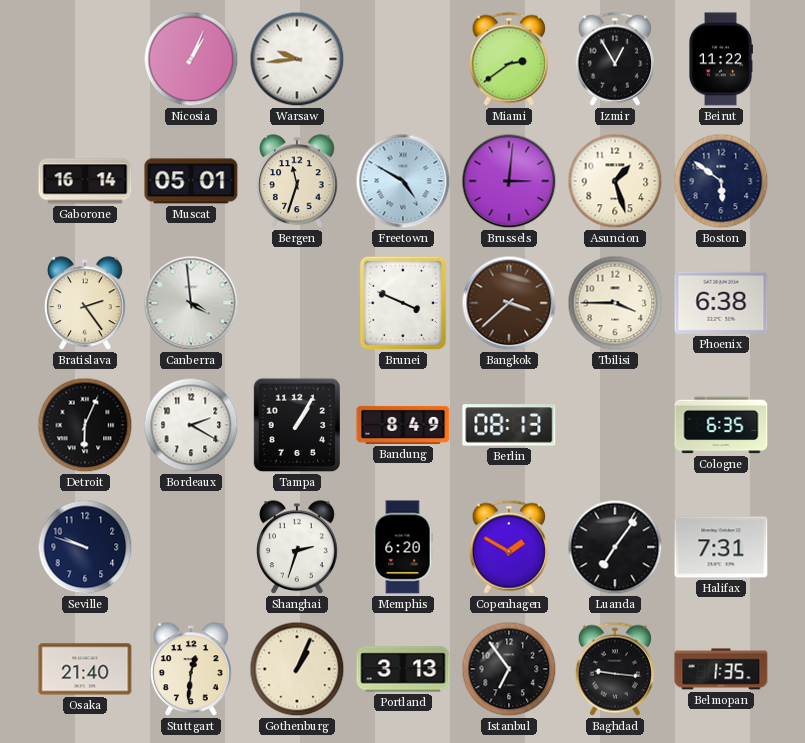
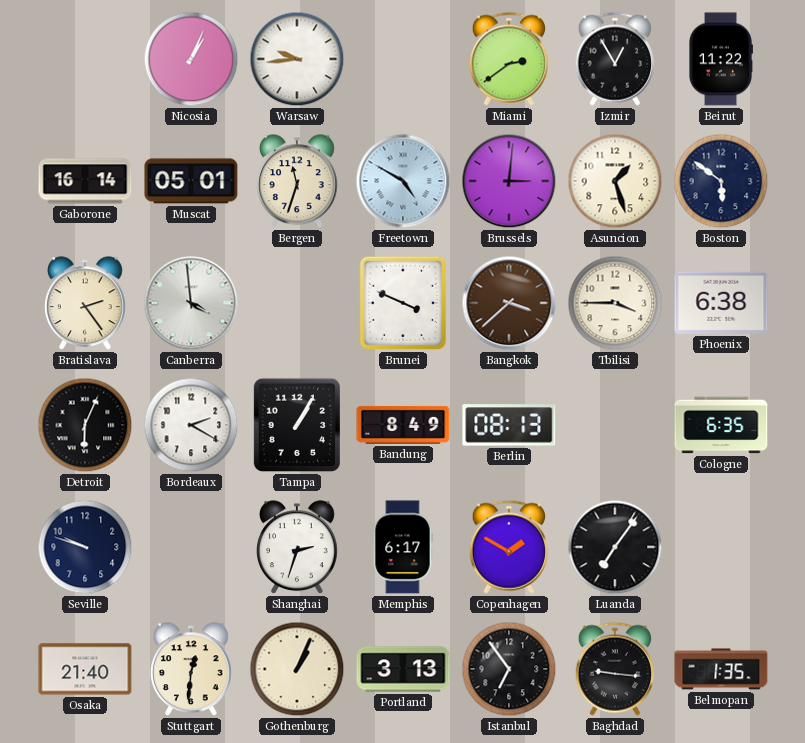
Memphis: 6:20 -> 6:17 (403, 547)
Halifax: 7:31 -> none (721, 547)
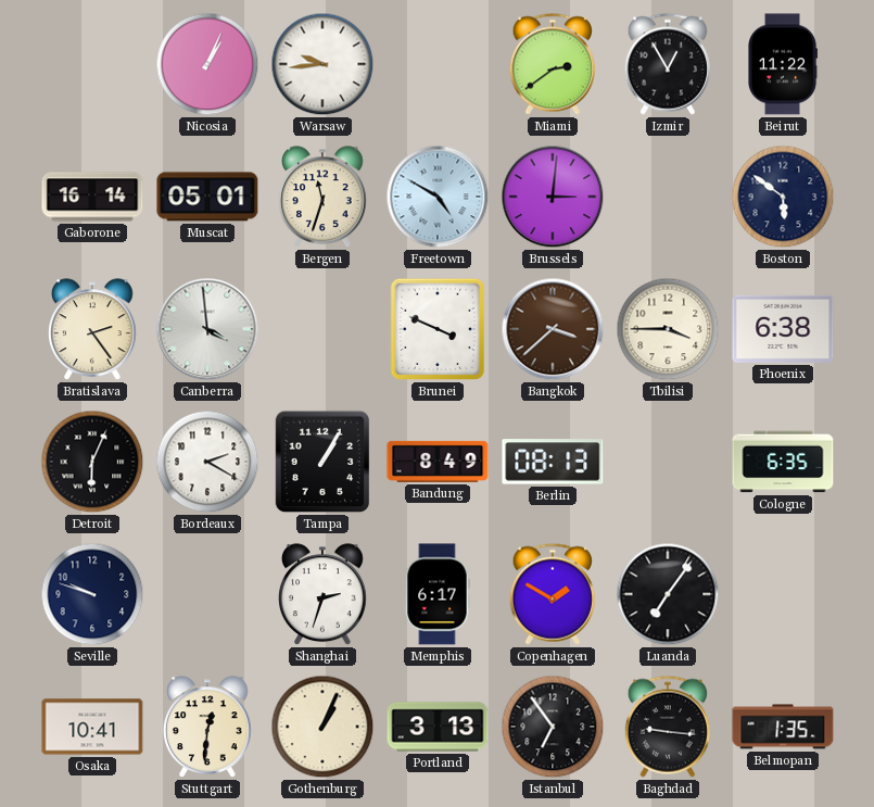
Asuncion: 1:27 -> none (615, 181)
Osaka: 21:40 -> 10:41 (92, 727)
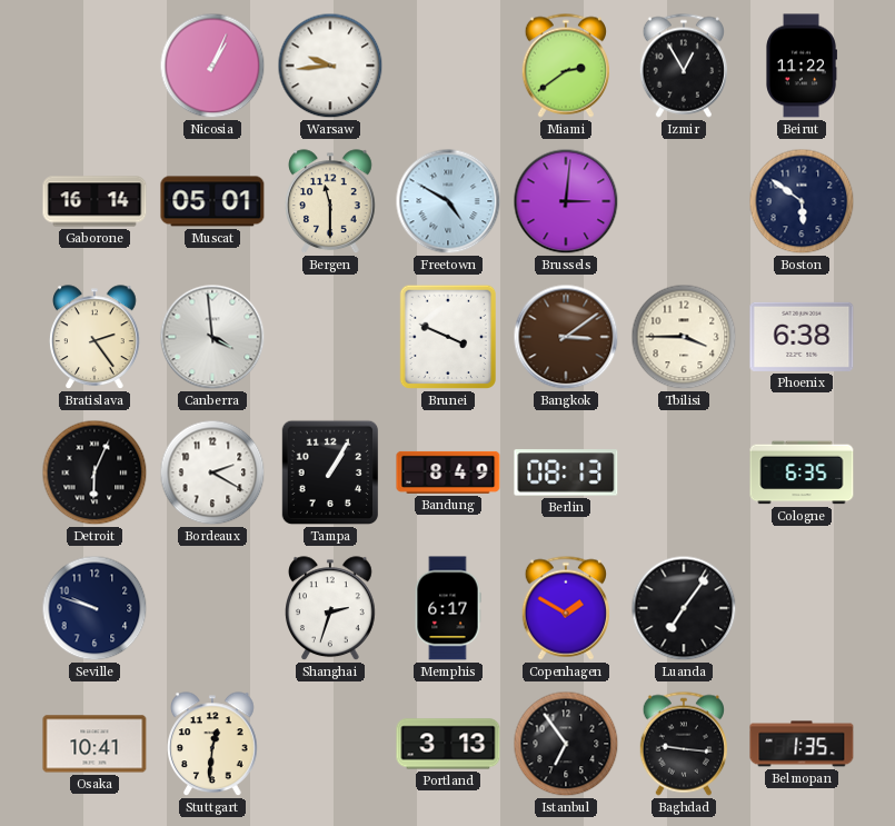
Bergen: 11:33 -> 11:30 (331, 202)
Bangkok: 3:38 -> 3:09 (566, 337)
Gothenburg: 1:04 -> none (322, 727)
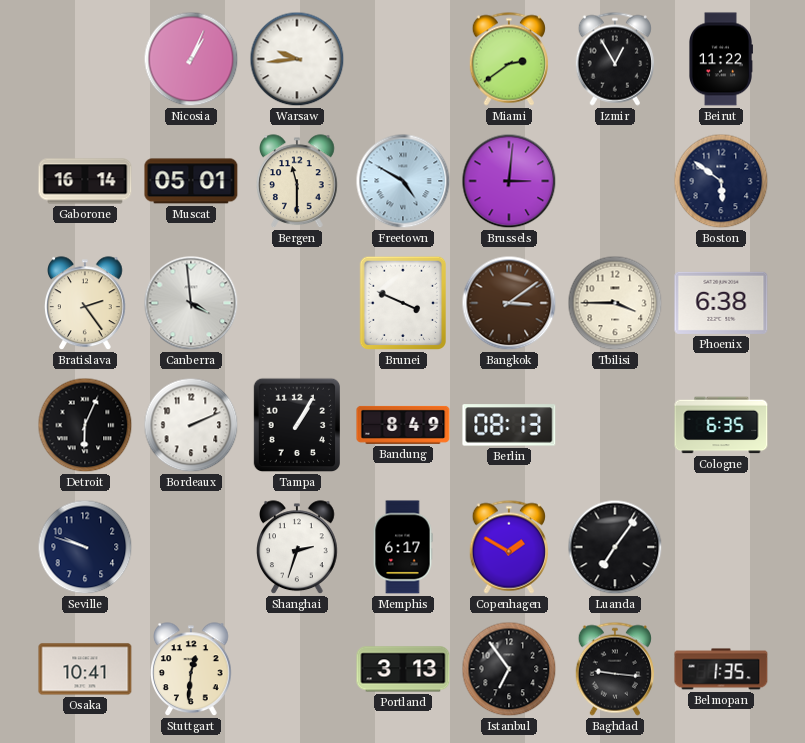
Bordeaux: 2:20 -> 2:11 (191, 425)
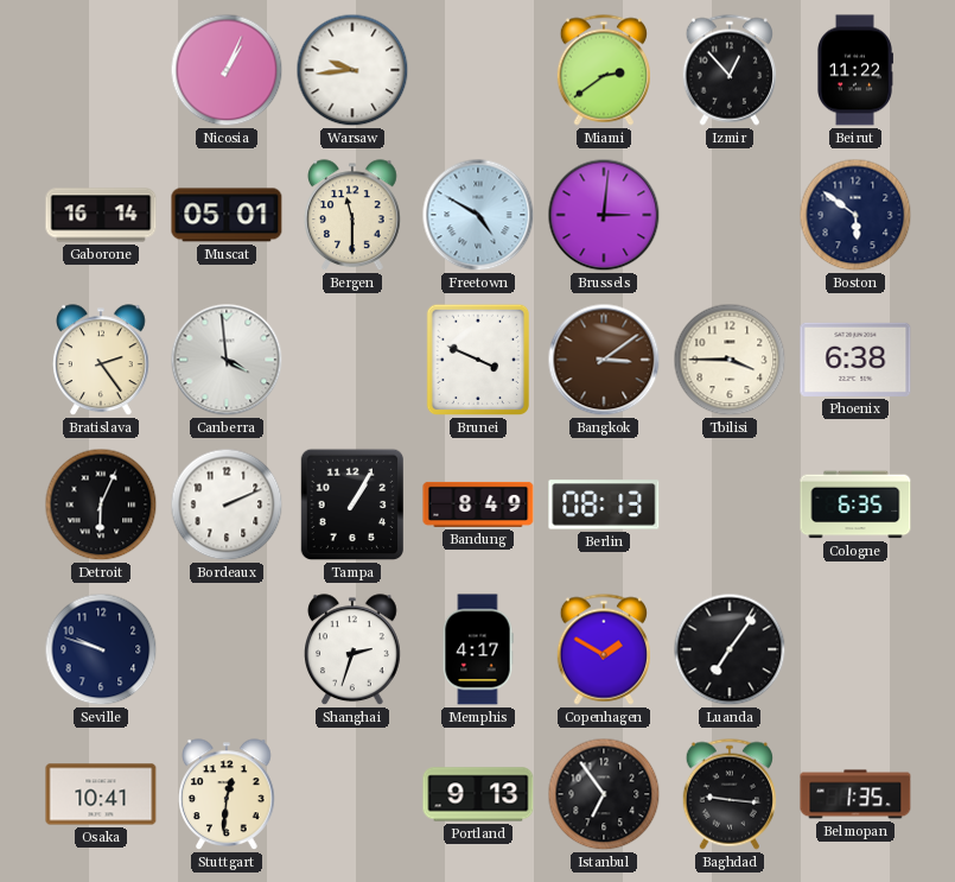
Izmir: 12:55 -> 12:53 (728, 70)
Memphis: 6:17 -> 4:17 (478, 649)
Portland: 3:13 -> 9:13 (478, 794)
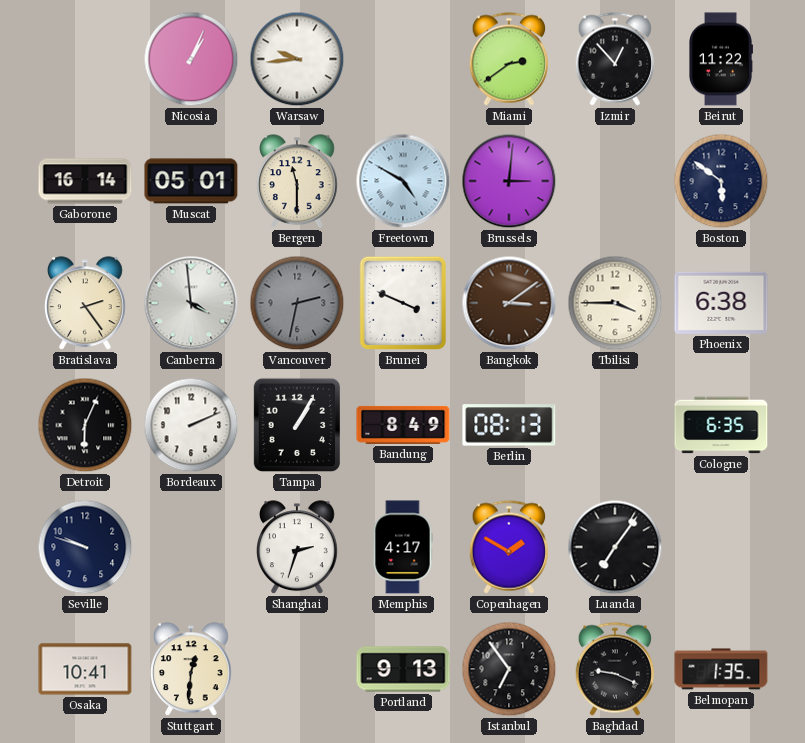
Vancouver: none -> 2:32 (297, 303)
Baghdad: 9:16 -> 9:19 (614, 669)
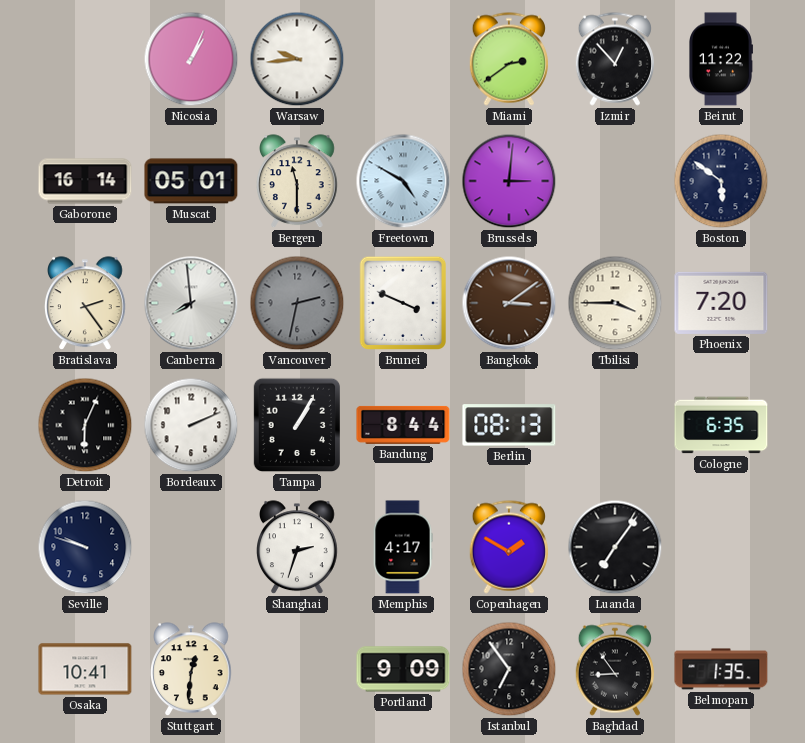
Canberra: 3:59 -> 7:59 (191, 303)
Phoenix: 6:38 -> 7:20 (721, 303)
Bandung: 8:49 -> 8:44 (403, 425)
Portland: 9:13 -> 9:09 (403, 669)
Baghdad: 9:19 -> 8:54 (614, 669)
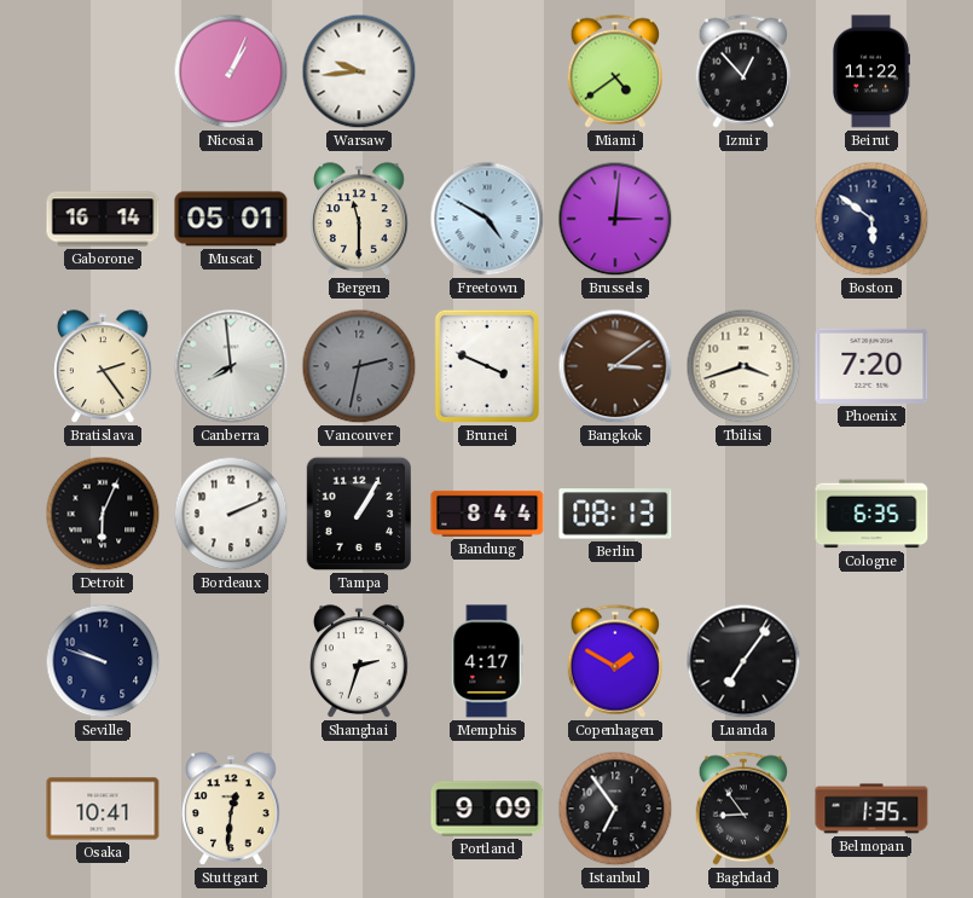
Miami: 2:39 -> 4:39 (614, 71)
Tbilisi: 3:45 -> 3:42 (743, 366)
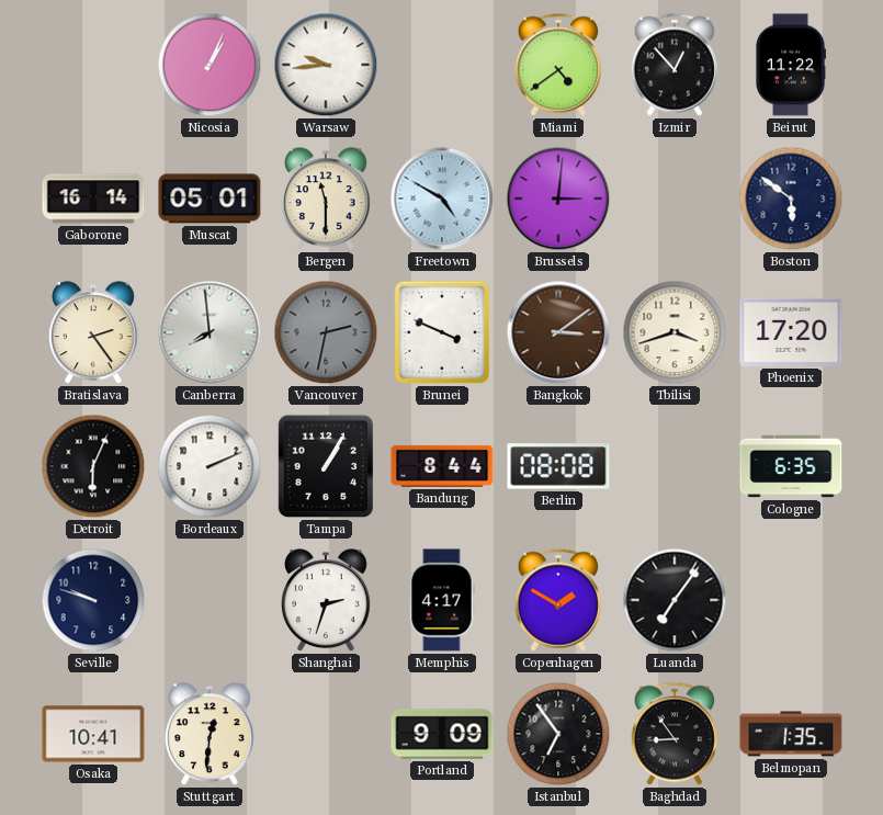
Phoenix: 7:20 -> 17:20 (791, 332)
Berlin: 08:13 -> 08:08 (558, 466)
